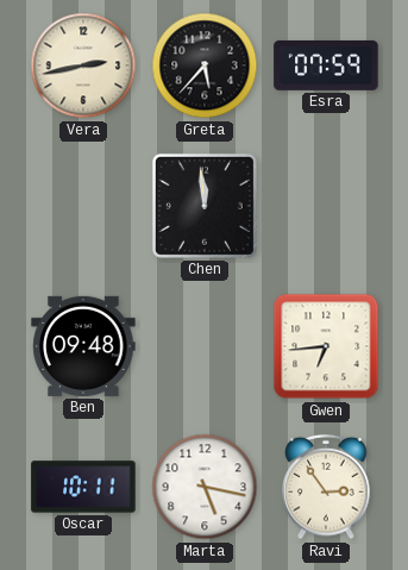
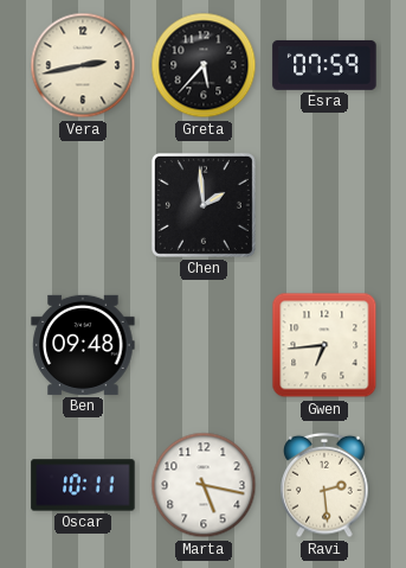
Chen: 11:59 -> 1:59 (204, 205)
Ravi: 2:54 -> 2:29 (324, 485)
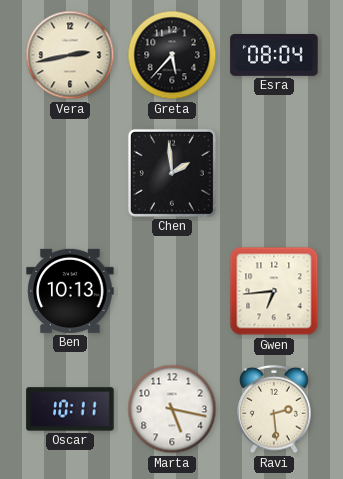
Esra: 07:59 -> 08:04 (274, 55)
Ben: 09:48 -> 10:13 (70, 291)
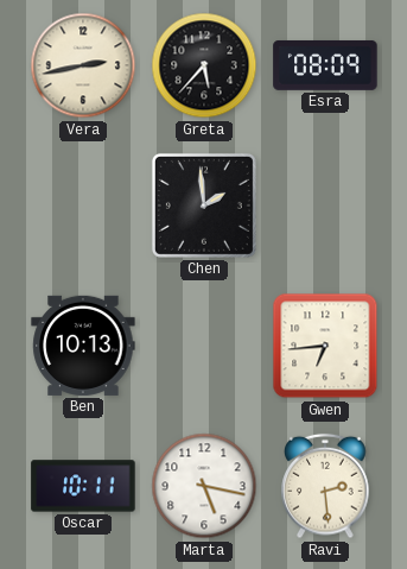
Esra: 08:04 -> 08:09 (325, 65)
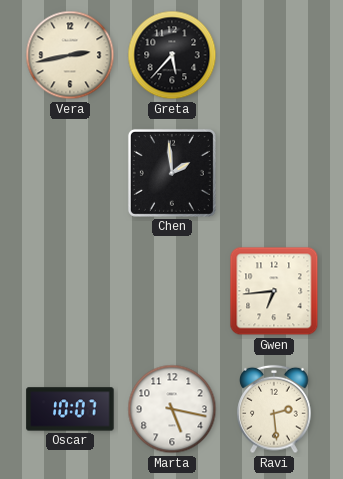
Esra: 08:09 -> none (325, 65)
Ben: 10:13 -> none (83, 346)
Oscar: 10:11 -> 10:07 (70, 409)
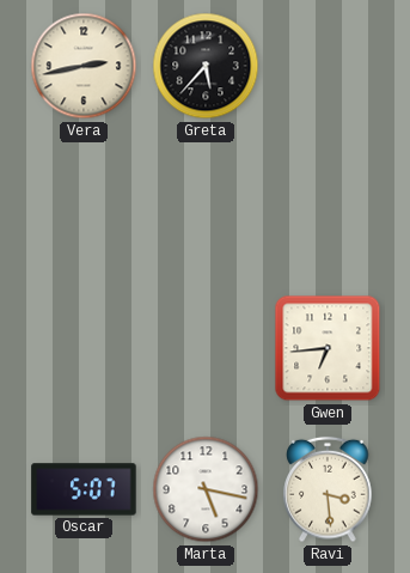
Chen: 1:59 -> none (172, 173)
Oscar: 10:07 -> 5:07 (84, 489)
Ravi: 2:29 -> 3:29 (328, 489)
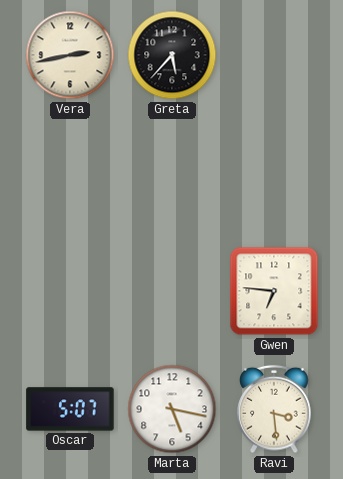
Gwen: 6:44 -> 6:46 (274, 291)
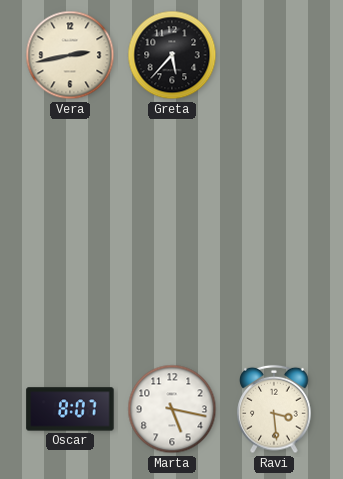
Gwen: 6:46 -> none (274, 291)
Oscar: 5:07 -> 8:07 (70, 409)
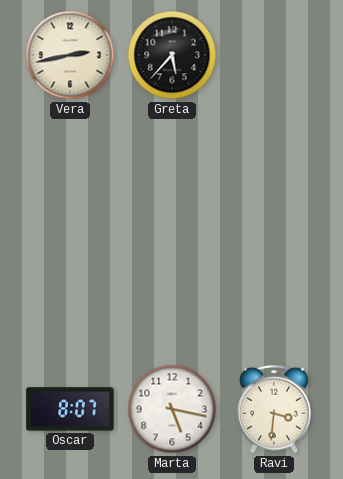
Ravi: 3:29 -> 3:31 (274, 409)
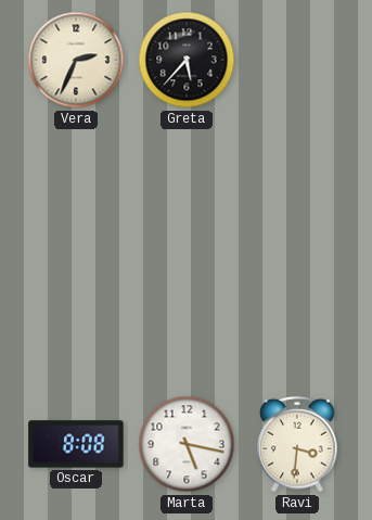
Vera: 2:43 -> 2:34 (76, 60)
Oscar: 8:07 -> 8:08 (76, 444)
